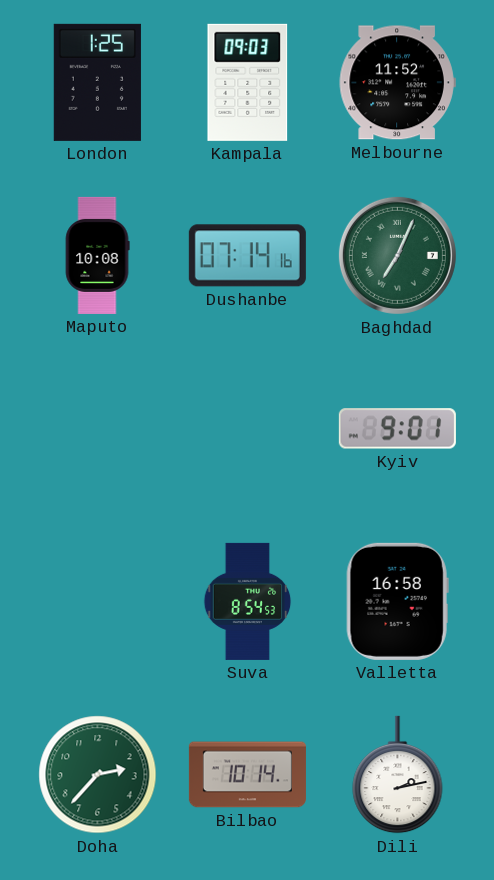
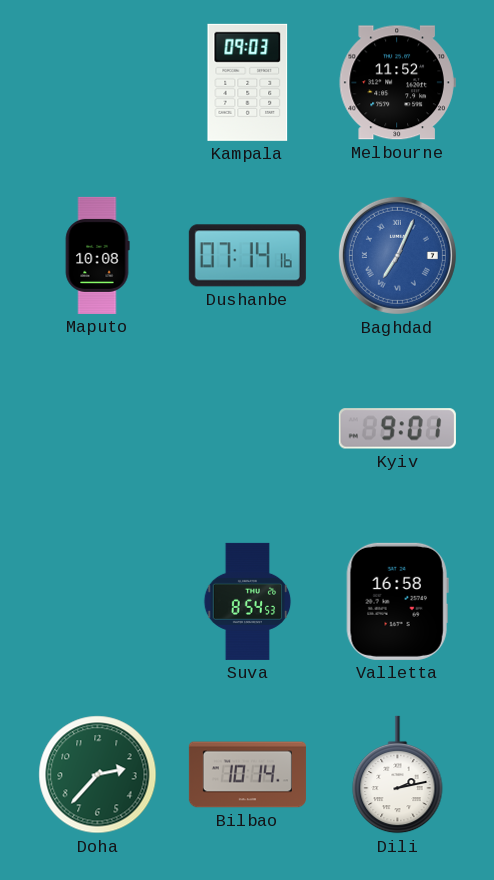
London: 1:25 -> none (97, 82)
Baghdad dial: green -> blue (397, 255)
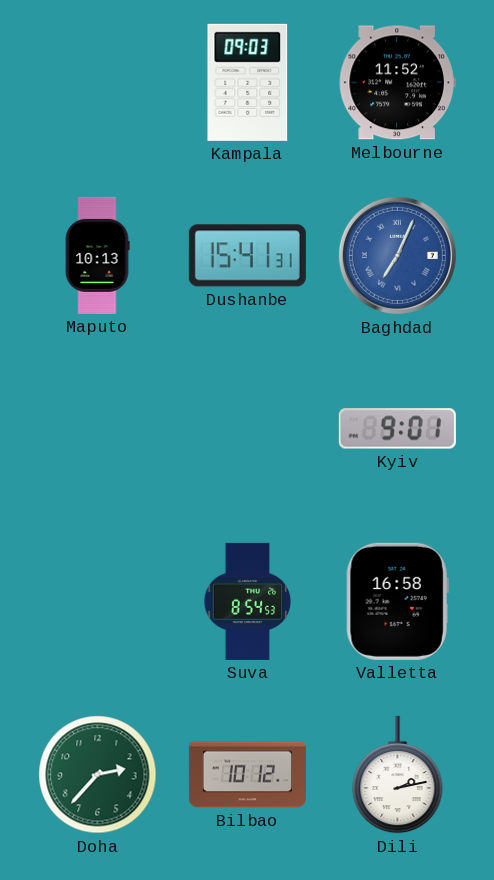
Maputo: 10:08 -> 10:13 (97, 255)
Dushanbe: 07:14 -> 15:41 (247, 256)
Bilbao: 10:14 -> 10:12 (247, 775)
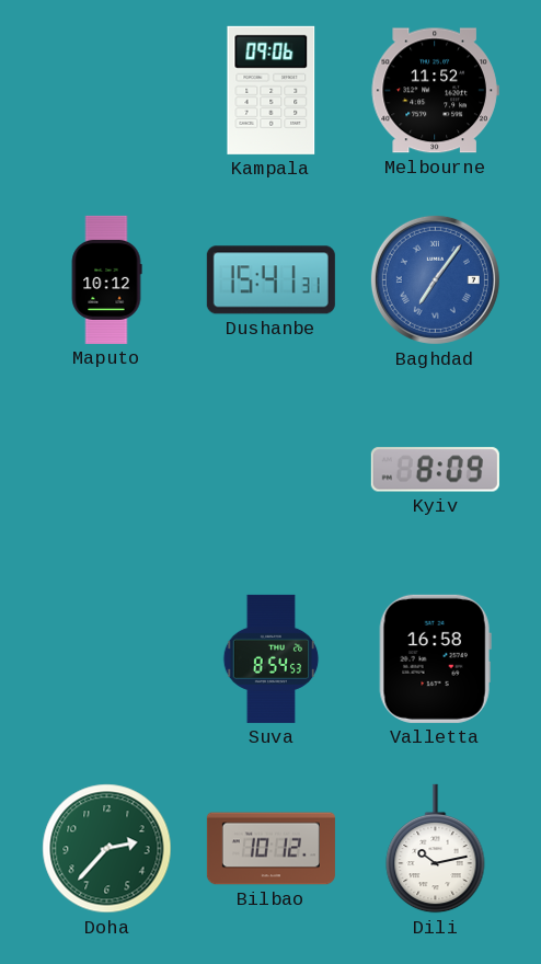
Kampala: 09:03 -> 09:06 (272, 90)
Maputo: 10:13 -> 10:12 (106, 279)
Baghdad: 7:04 -> 7:06 (435, 279)
Kyiv: 9:01 -> 8:09 (435, 470)
Dili: 2:13 -> 10:13 (436, 849)
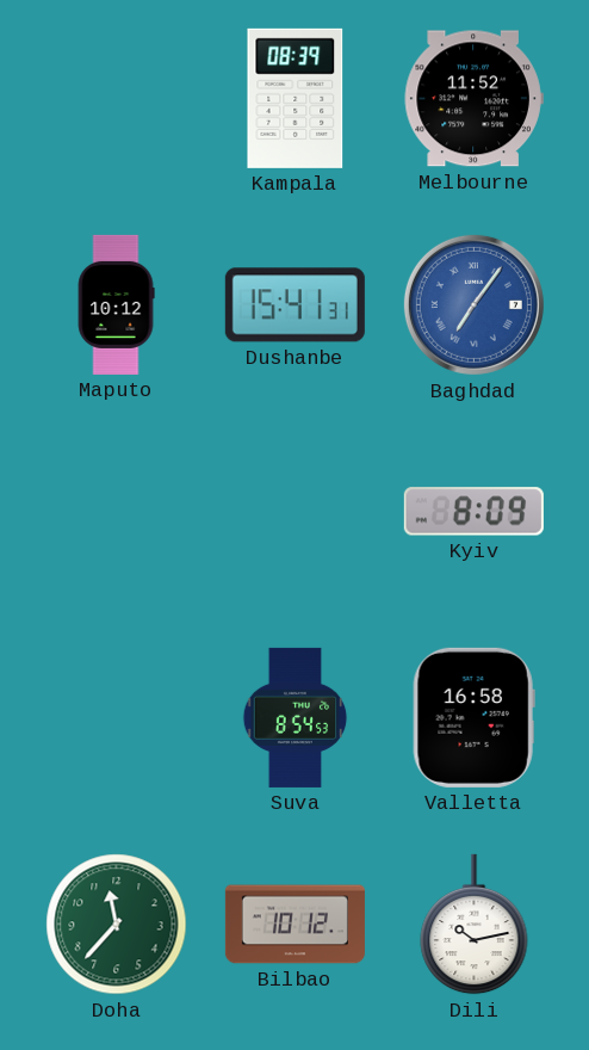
Kampala: 09:06 -> 08:39 (296, 98)
Doha: 2:37 -> 11:37 (117, 925)
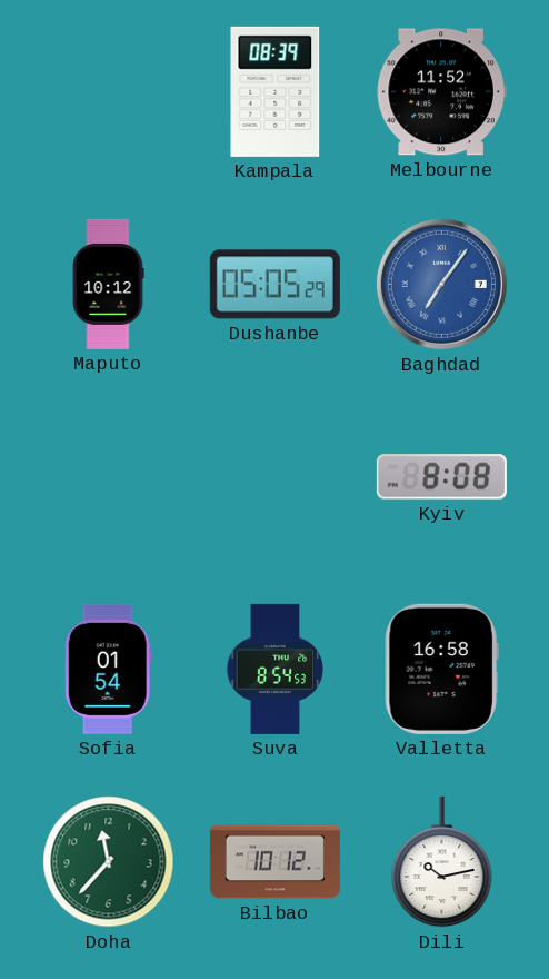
Dushanbe: 15:41 -> 05:05 (274, 285)
Kyiv: 8:09 -> 8:08 (441, 477)
Sofia: none -> 01:54 (108, 669)
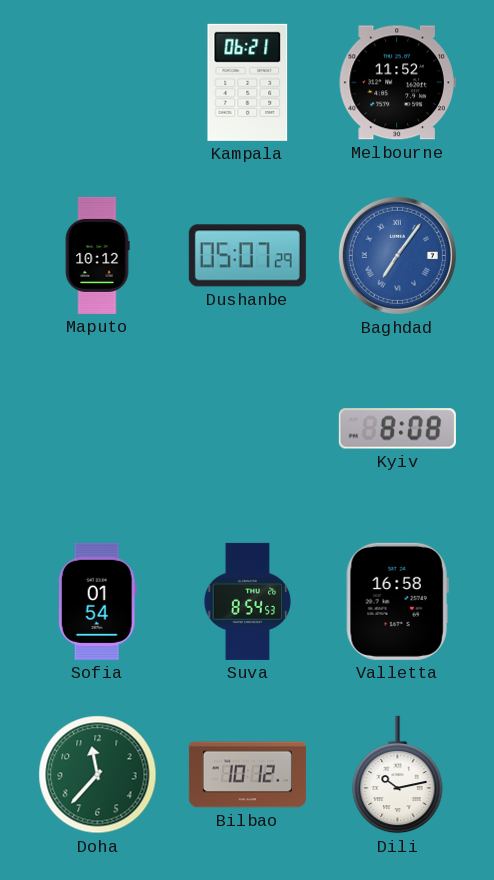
Kampala: 08:39 -> 06:21 (248, 82)
Dushanbe: 05:05 -> 05:07 (247, 256)
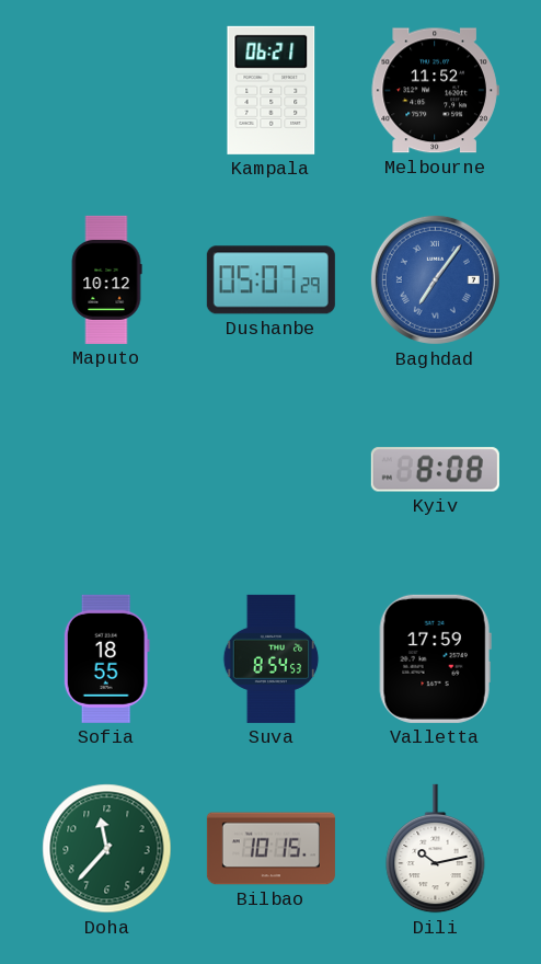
Sofia: 01:54 -> 18:55 (106, 658)
Valletta: 16:58 -> 17:59 (435, 658)
Bilbao: 10:12 -> 10:15 (270, 849)
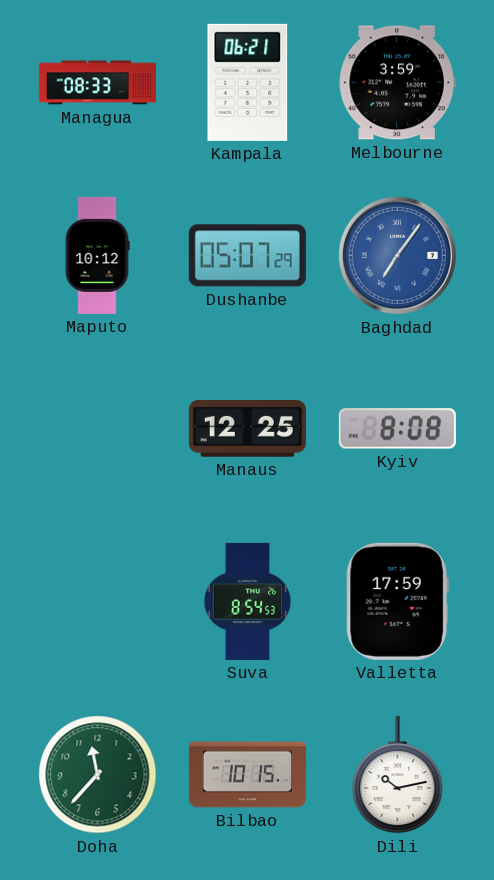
Managua: none -> 08:33 (97, 83)
Melbourne: 11:52 -> 3:59 (397, 83)
Manaus: none -> 12:25 (247, 429)
Sofia: 18:55 -> none (106, 658)
